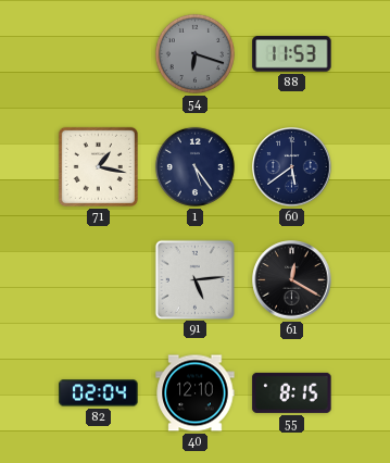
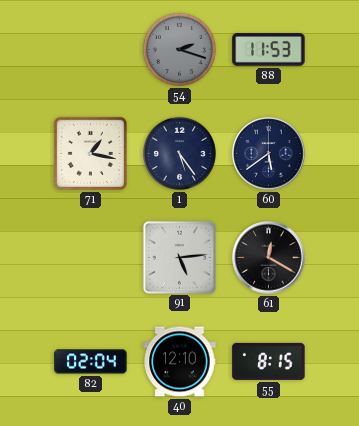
54: 6:18 -> 2:18 (179, 49)
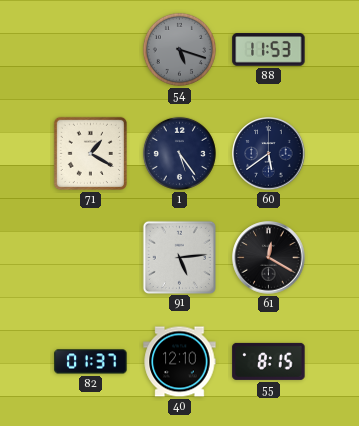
54: 2:18 -> 5:18 (179, 49)
71: 1:17 -> 1:20 (90, 153)
82: 02:04 -> 01:37 (91, 362)
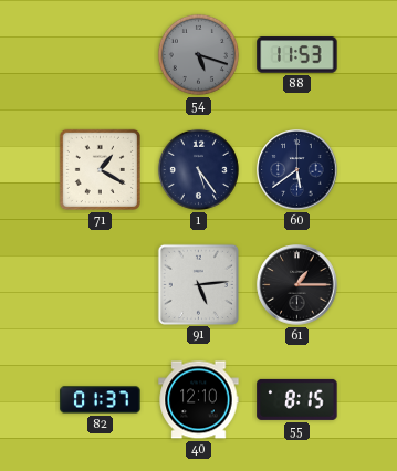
61: 12:20 -> 1:15 (297, 285)
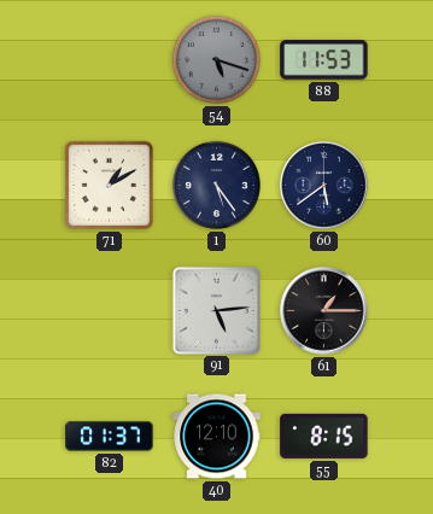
71: 1:20 -> 1:10 (109, 185)
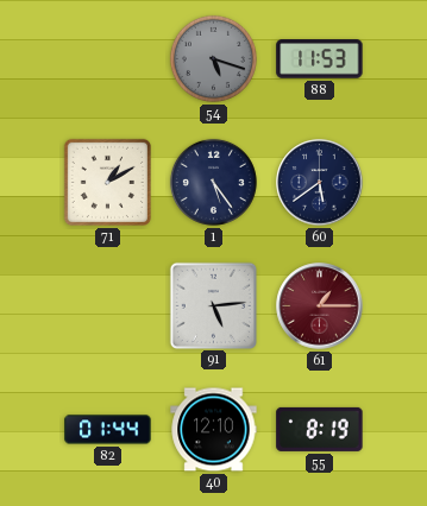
61 dial: black -> burgundy (320, 306)
82: 01:37 -> 01:44 (108, 430)
55: 8:15 -> 8:19 (320, 429)
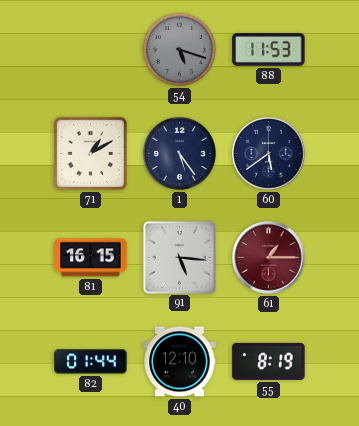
81: none -> 16:15 (91, 258)
91: 5:14 -> 5:16 (179, 257)
